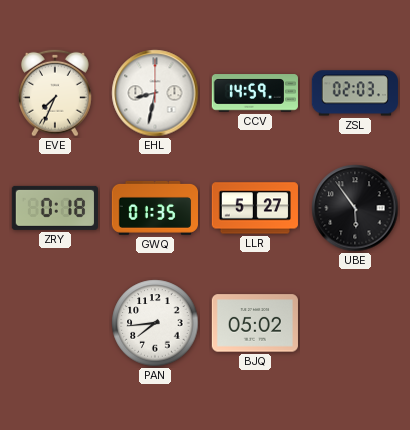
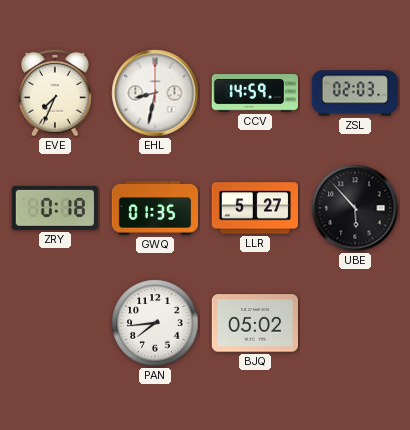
UBE: 5:54 -> 5:53 (355, 208)
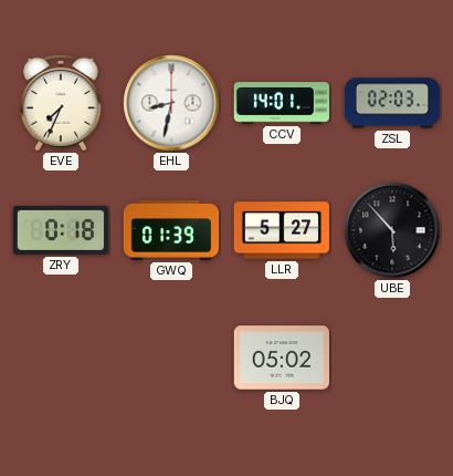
CCV: 14:59 -> 14:01 (281, 103)
GWQ: 01:35 -> 01:39 (170, 230)
PAN: 7:44 -> none (155, 323)
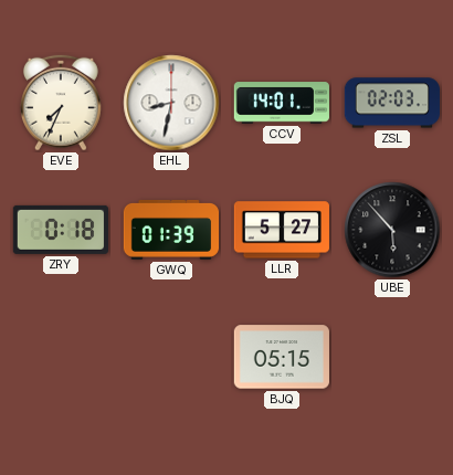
BJQ: 05:02 -> 05:15 (282, 357)
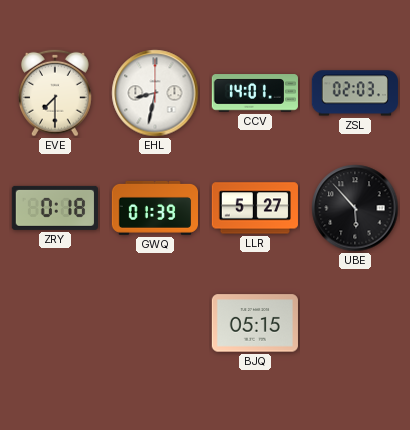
EVE: 7:34 -> 7:30 (55, 93)
